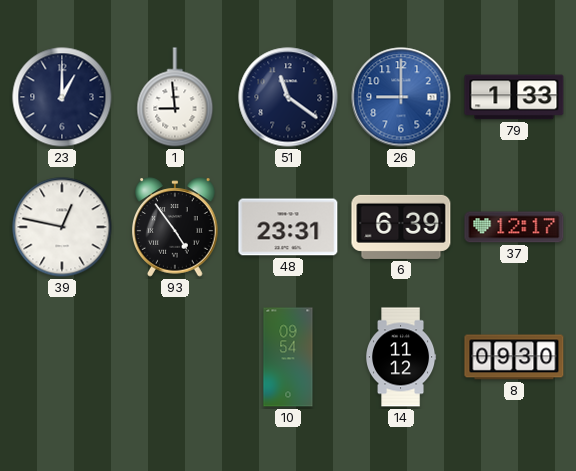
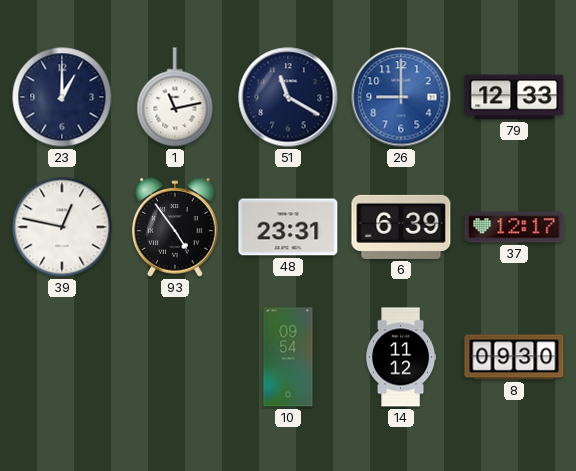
1: 8:59 -> 11:13 (175, 97)
51: 11:21 -> 11:20 (288, 97)
79: 1:33 -> 12:33 (514, 97)
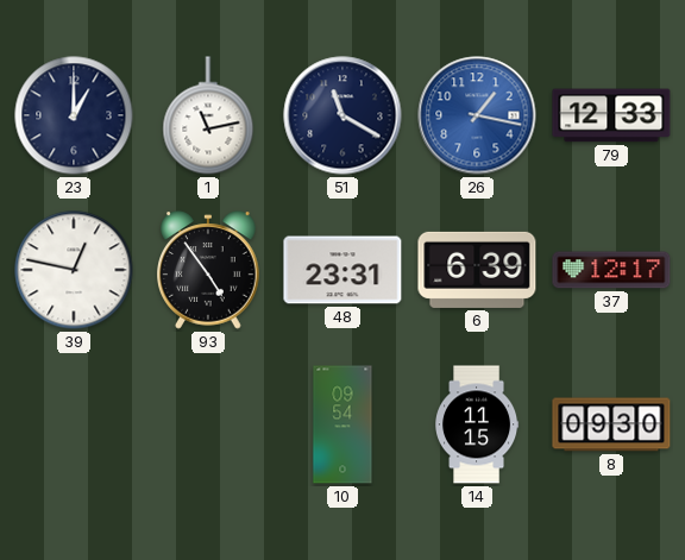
26: 9:00 -> 1:17 (477, 115)
14: 11:12 -> 11:15 (478, 424)
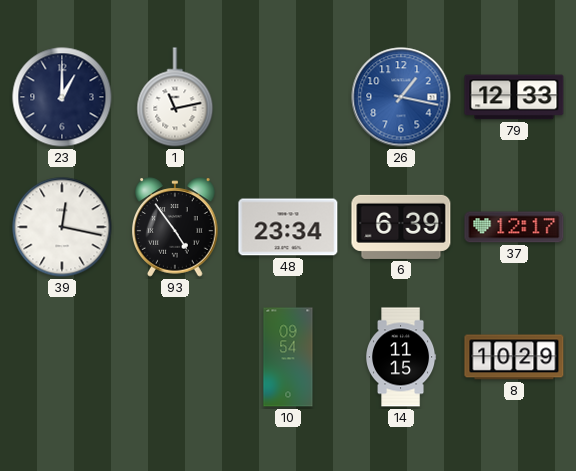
51: 11:20 -> none (342, 115)
39: 12:47 -> 12:17 (62, 227)
48: 23:31 -> 23:34 (288, 227)
8: 09:30 -> 10:29 (514, 357)
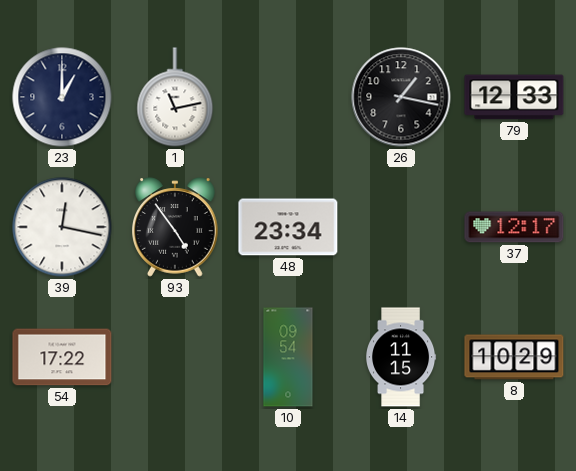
26 dial: blue -> black (401, 97)
6: 6:39 -> none (401, 227)
54: none -> 17:22 (62, 357)
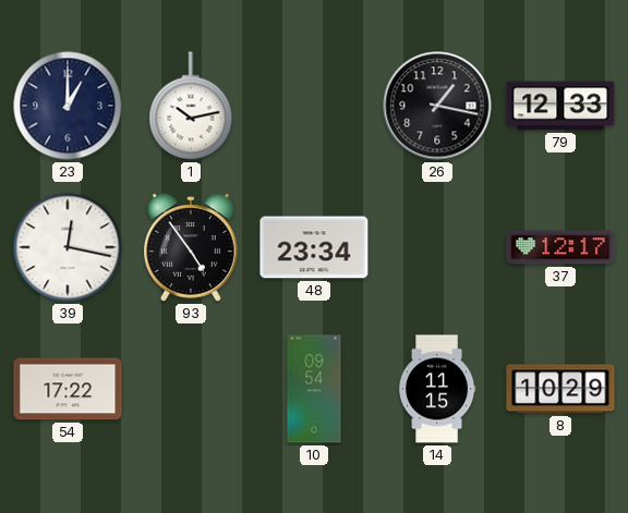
1: 11:13 -> 10:13 (191, 106)
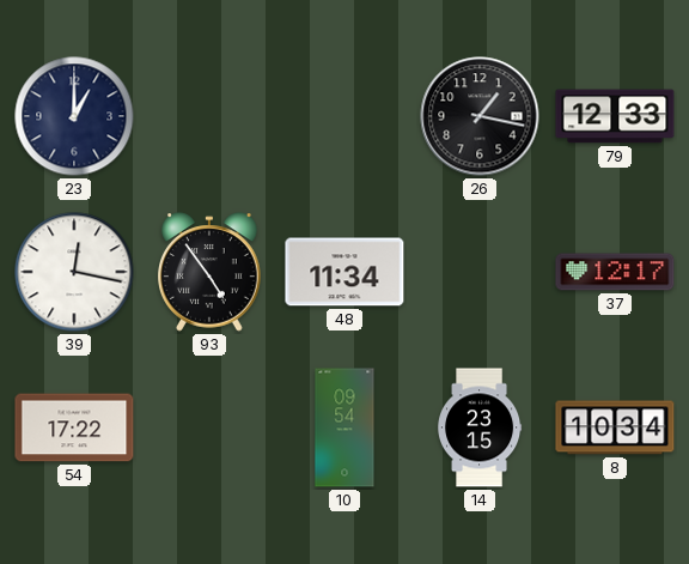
1: 10:13 -> none (191, 106)
48: 23:34 -> 11:34 (344, 272)
14: 11:15 -> 23:15 (481, 427)
8: 10:29 -> 10:34 (615, 427)
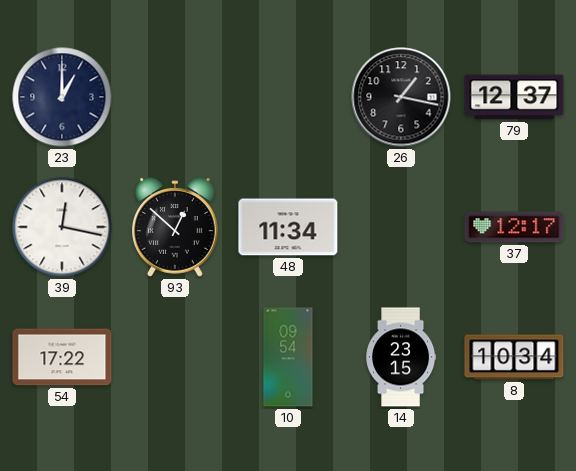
79: 12:33 -> 12:37 (514, 97)
93: 4:54 -> 12:52 (175, 227)
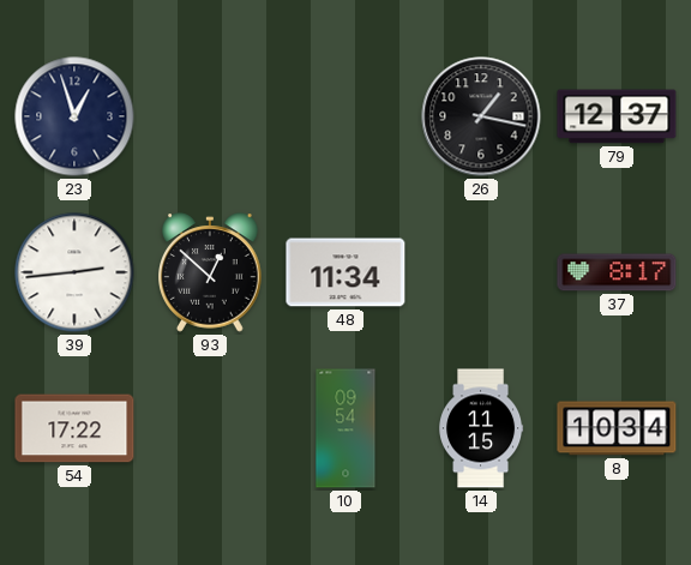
23: 1:00 -> 12:57 (74, 116)
39: 12:17 -> 2:44 (74, 272)
37: 12:17 -> 8:17 (617, 272)
14: 23:15 -> 11:15 (482, 428)
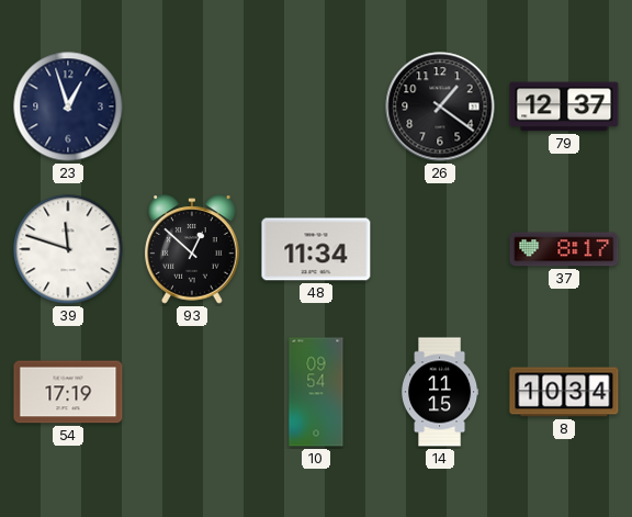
26: 1:17 -> 1:21 (440, 106)
39: 2:44 -> 11:48 (68, 249)
54: 17:22 -> 17:19 (68, 392)
